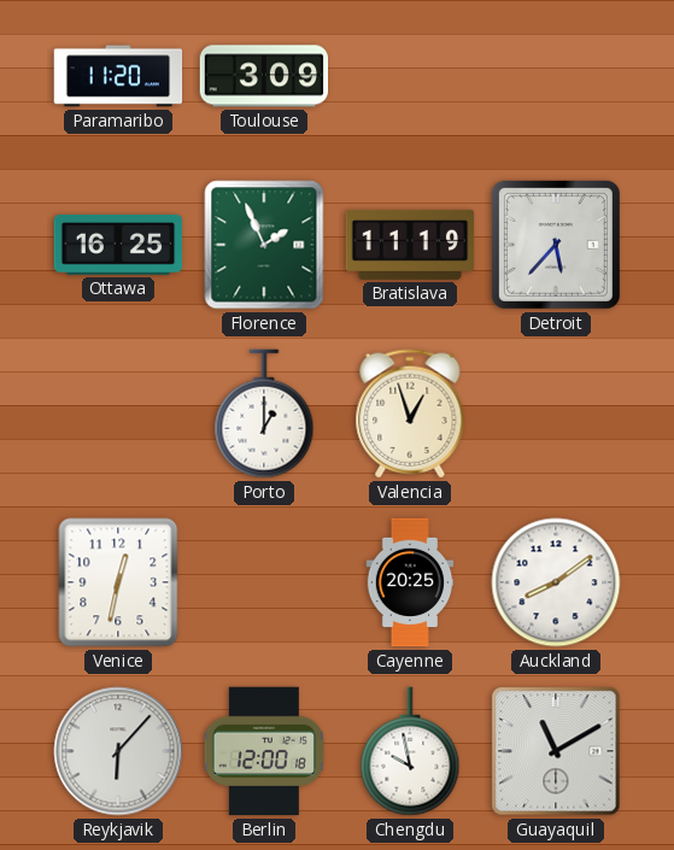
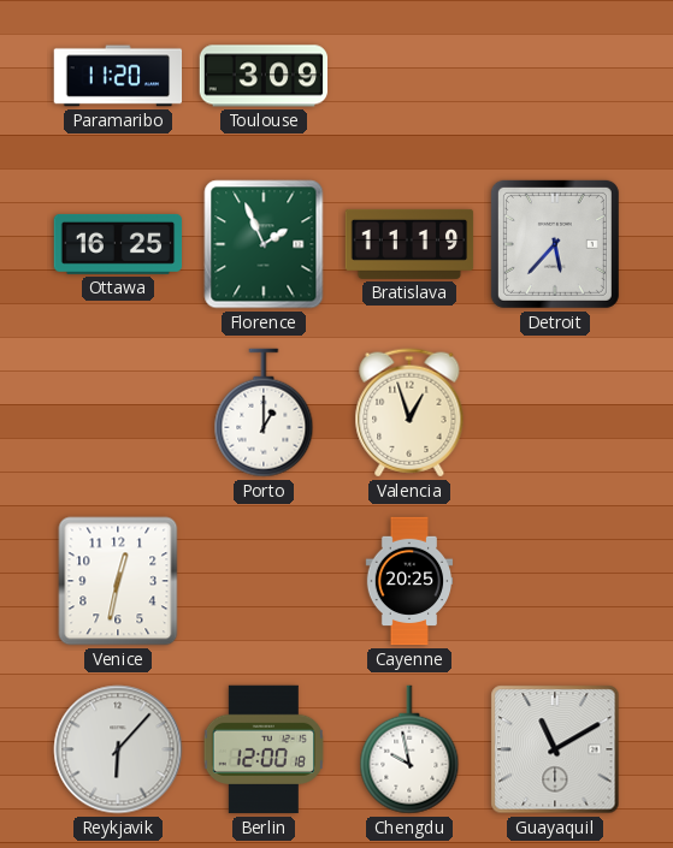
Auckland: 8:09 -> none (556, 582)
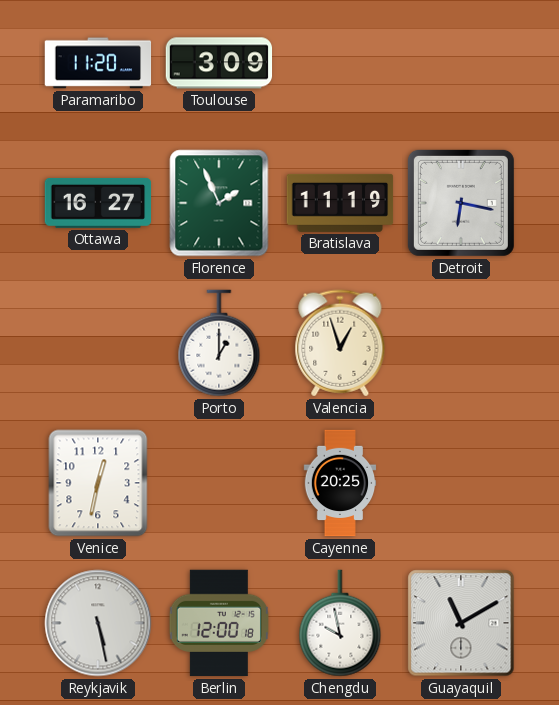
Ottawa: 16:25 -> 16:27 (98, 203)
Detroit: 5:37 -> 6:17 (461, 203)
Reykjavik: 6:07 -> 5:28 (98, 623)
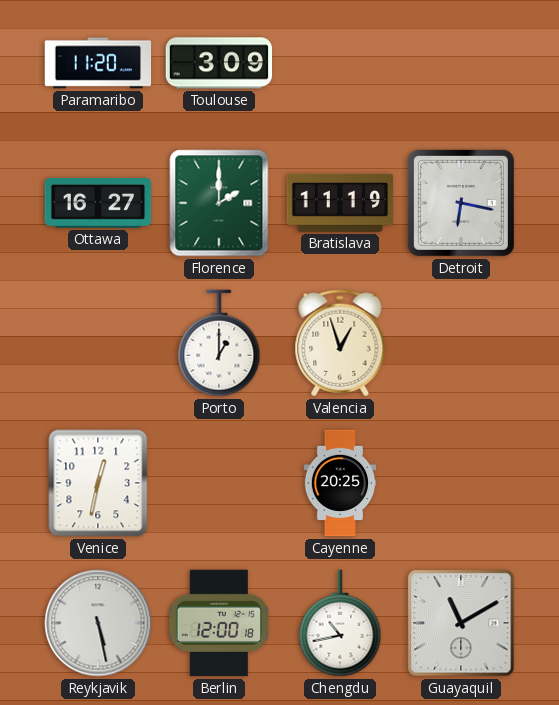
Florence: 1:56 -> 2:00 (219, 203)
Chengdu: 9:58 -> 10:43 (340, 623)
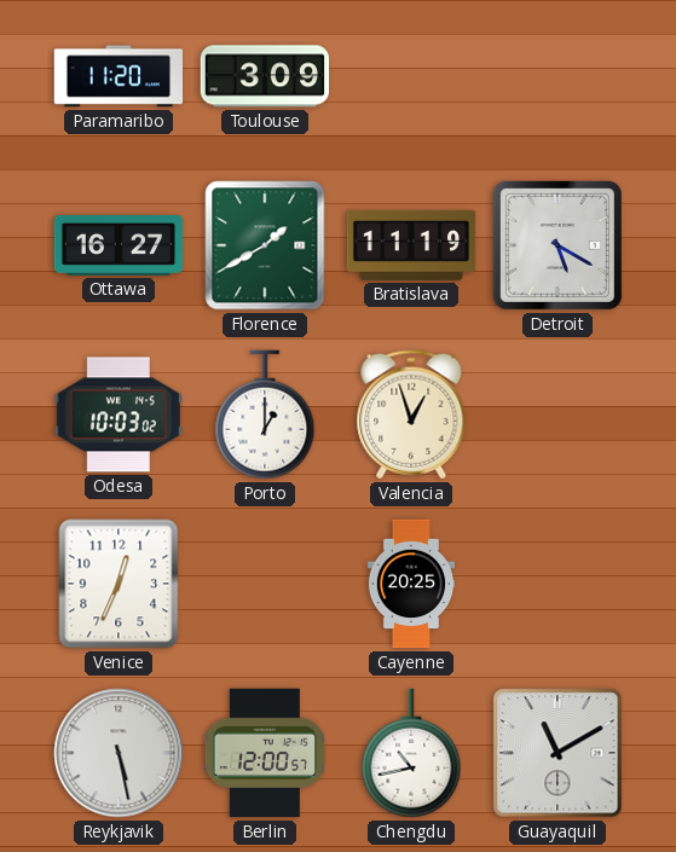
Florence: 2:00 -> 1:40 (265, 245)
Detroit: 6:17 -> 5:20 (557, 245)
Odesa: none -> 10:03 (117, 415)
Venice: 12:32 -> 12:34 (119, 584)
Berlin: 12:00:18 -> 12:00:57 (265, 753)
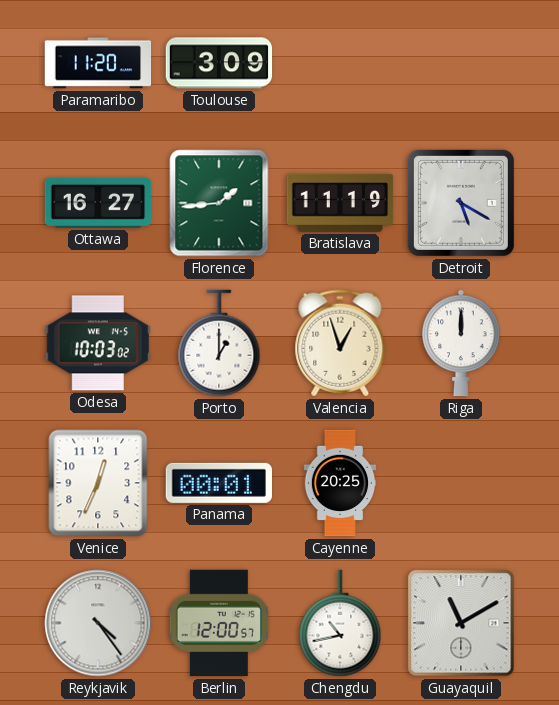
Florence: 1:40 -> 1:44 (219, 203)
Riga: none -> 12:00 (461, 343)
Panama: none -> 00:01 (219, 483)
Reykjavik: 5:28 -> 4:24 (98, 623)
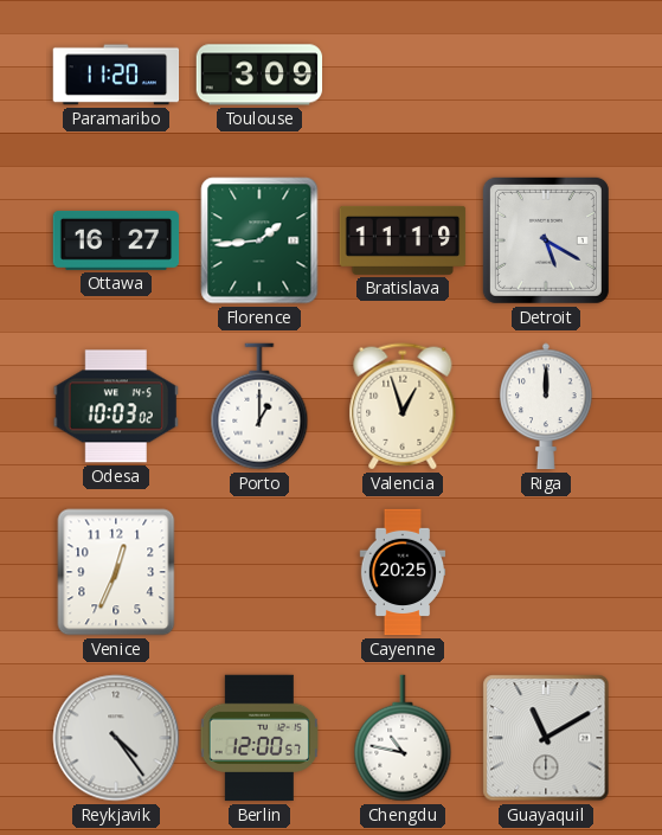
Panama: 00:01 -> none (219, 483)
Chengdu: 10:43 -> 10:47 (403, 738)
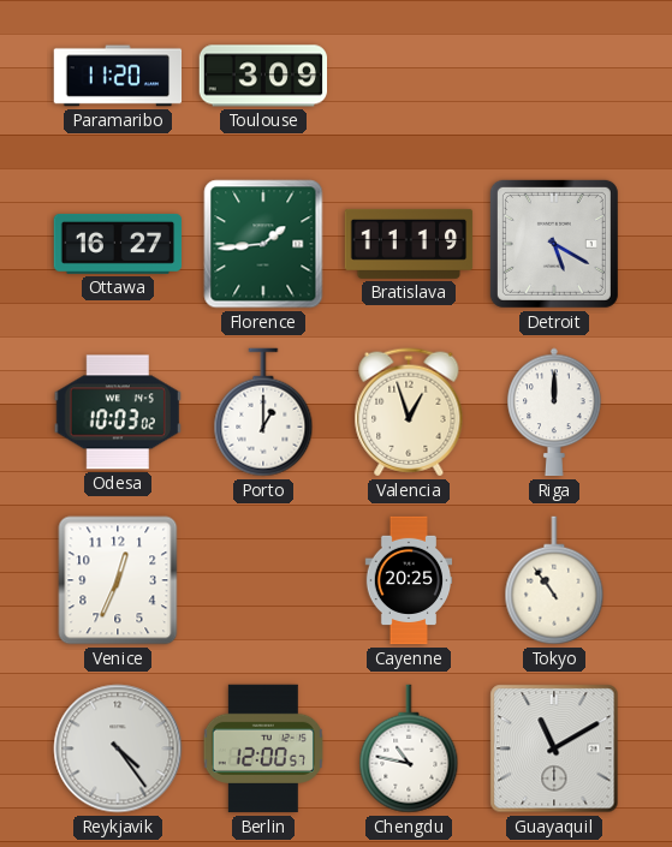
Tokyo: none -> 10:54 (554, 580)
